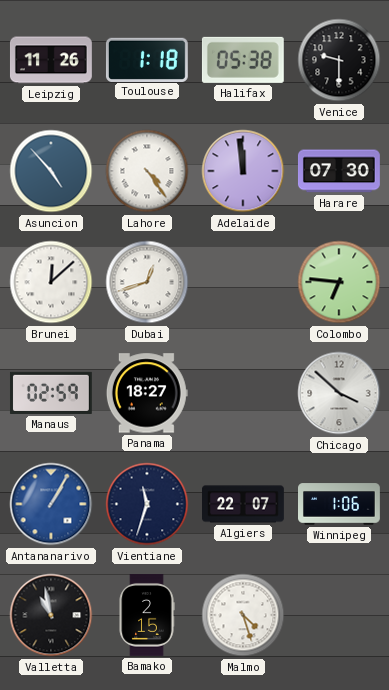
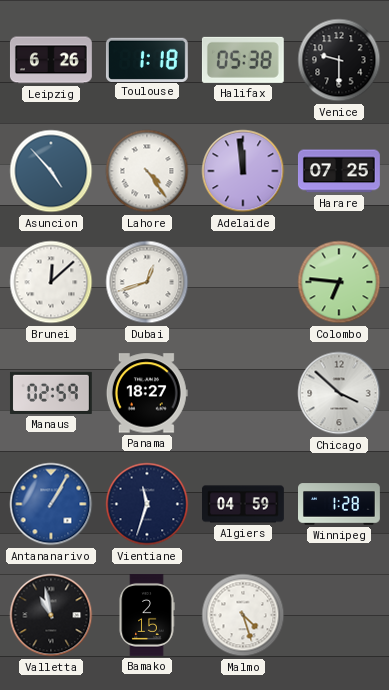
Leipzig: 11:26 -> 6:26 (51, 60)
Harare: 07:30 -> 07:25 (339, 171)
Algiers: 22:07 -> 04:59 (244, 504)
Winnipeg: 1:06 -> 1:28 (340, 504)
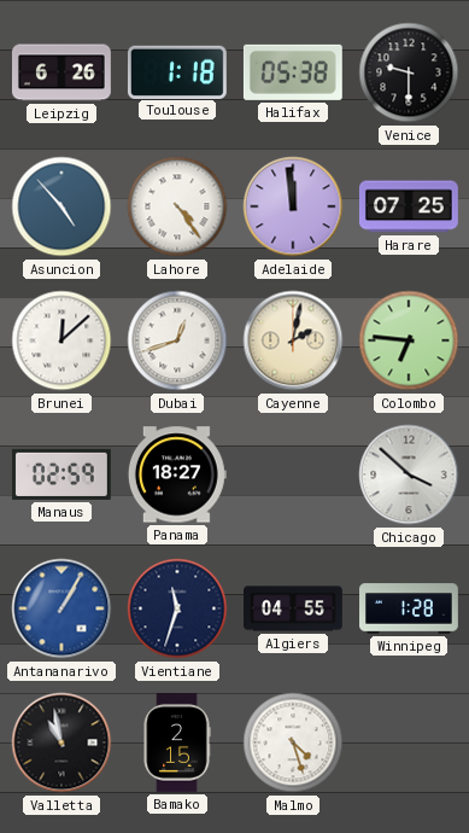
Cayenne: none -> 2:02 (293, 340)
Algiers: 04:59 -> 04:55 (294, 608)
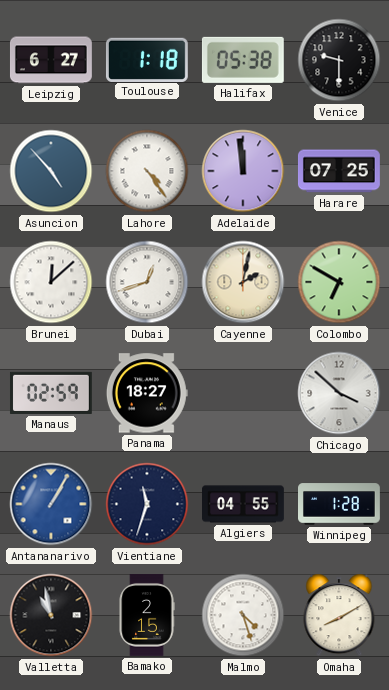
Leipzig: 6:26 -> 6:27 (51, 60)
Colombo: 6:46 -> 6:50 (339, 282)
Omaha: none -> 8:10 (339, 615)
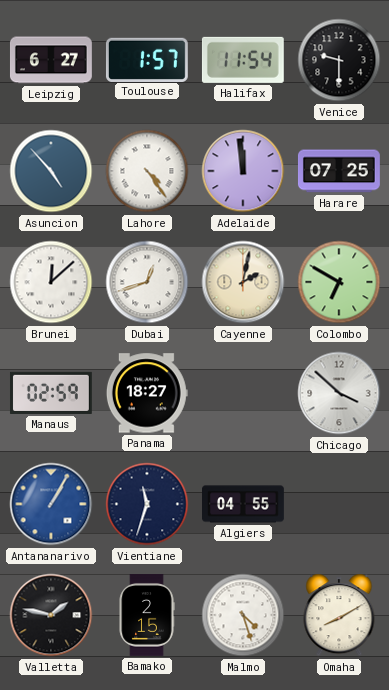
Toulouse: 1:18 -> 1:57 (147, 59)
Halifax: 05:38 -> 11:54 (243, 60)
Winnipeg: 1:28 -> none (340, 504)
Valletta: 10:58 -> 1:47 (51, 615)
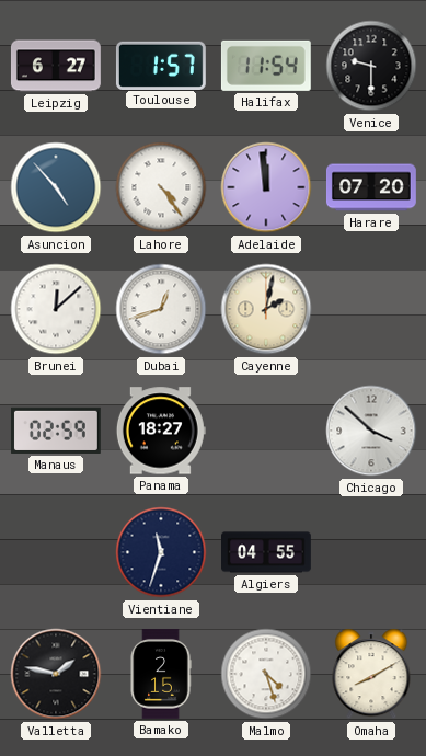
Harare: 07:25 -> 07:20 (371, 187)
Colombo: 6:50 -> none (339, 282)
Antananarivo: 1:05 -> none (51, 504)
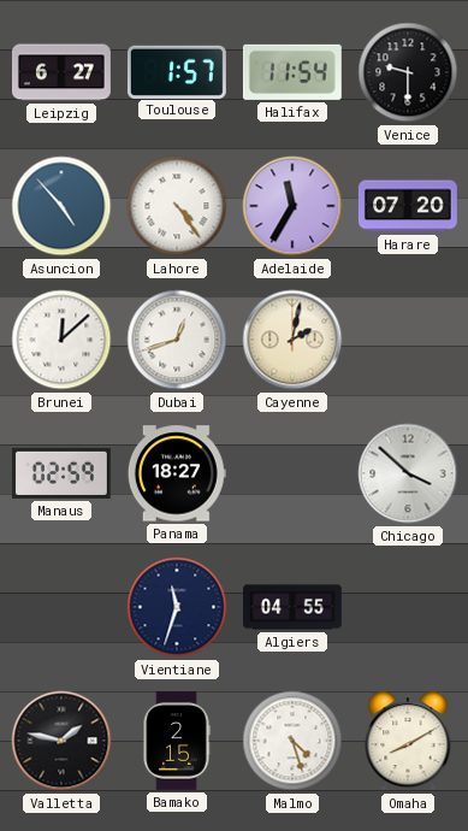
Adelaide: 11:59 -> 11:35 (292, 206)
